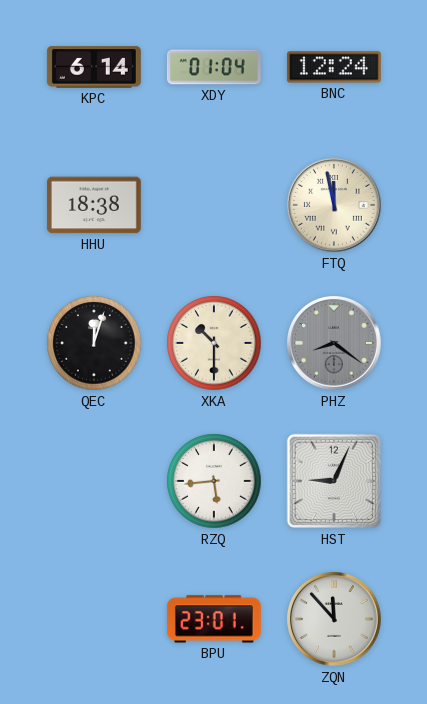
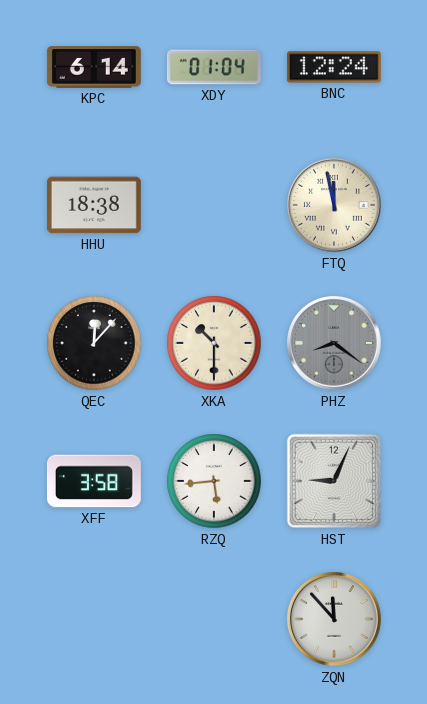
QEC: 12:03 -> 12:07 (94, 343)
XFF: none -> 3:58 (94, 481)
BPU: 23:01 -> none (214, 619)
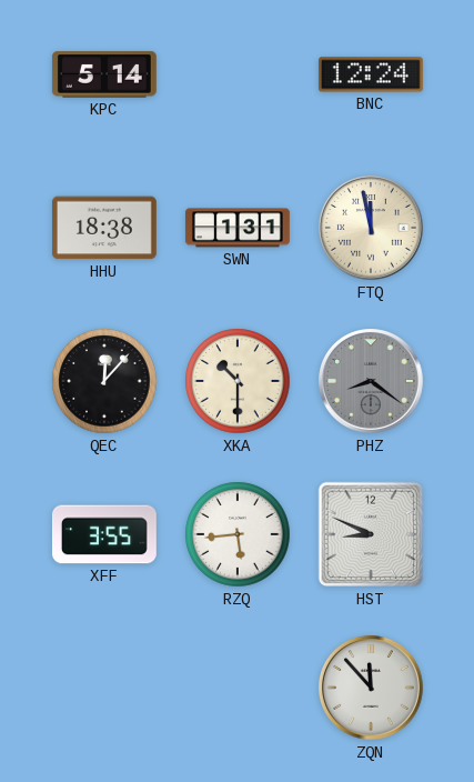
KPC: 6:14 -> 5:14 (104, 74)
XDY: 01:04 -> none (214, 67)
SWN: none -> 1:31 (238, 228)
XFF: 3:58 -> 3:55 (104, 534)
HST: 9:04 -> 8:49 (371, 534)
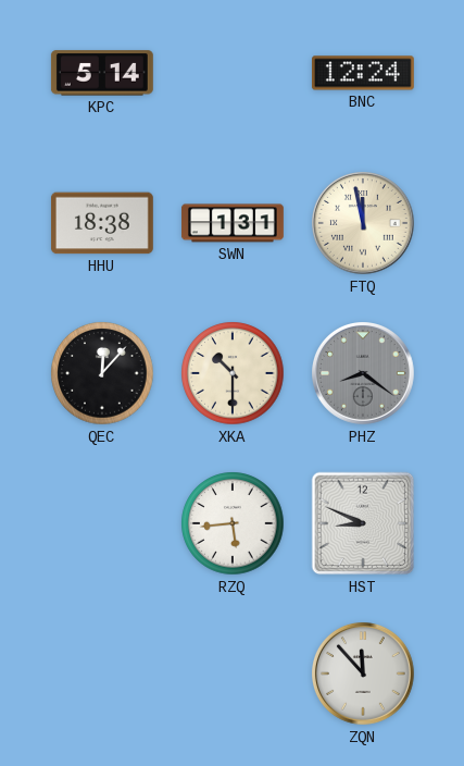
XFF: 3:55 -> none (104, 534)
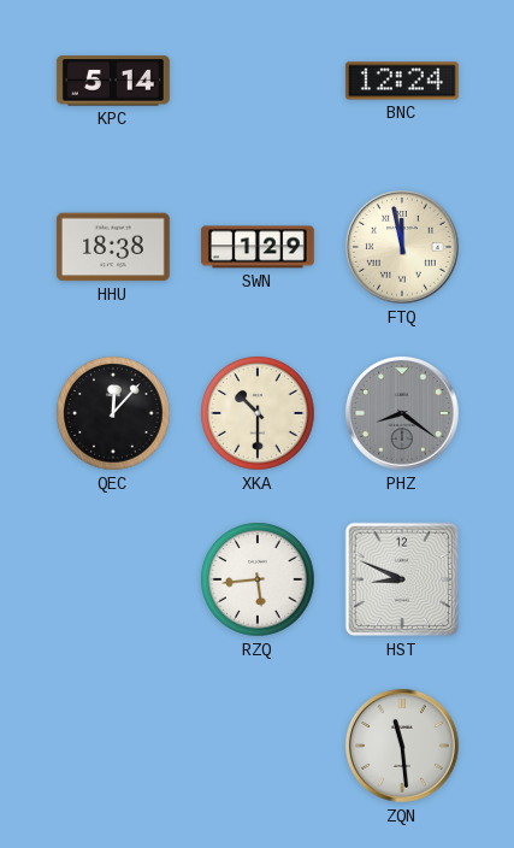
SWN: 1:31 -> 1:29 (258, 247)
ZQN: 11:53 -> 11:29 (403, 747)
